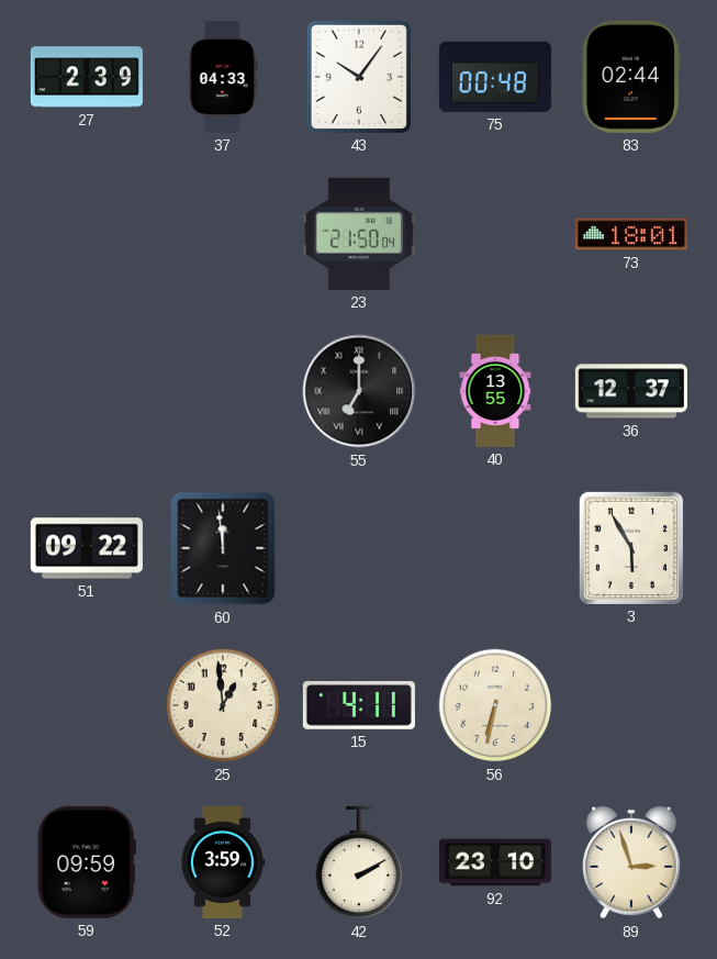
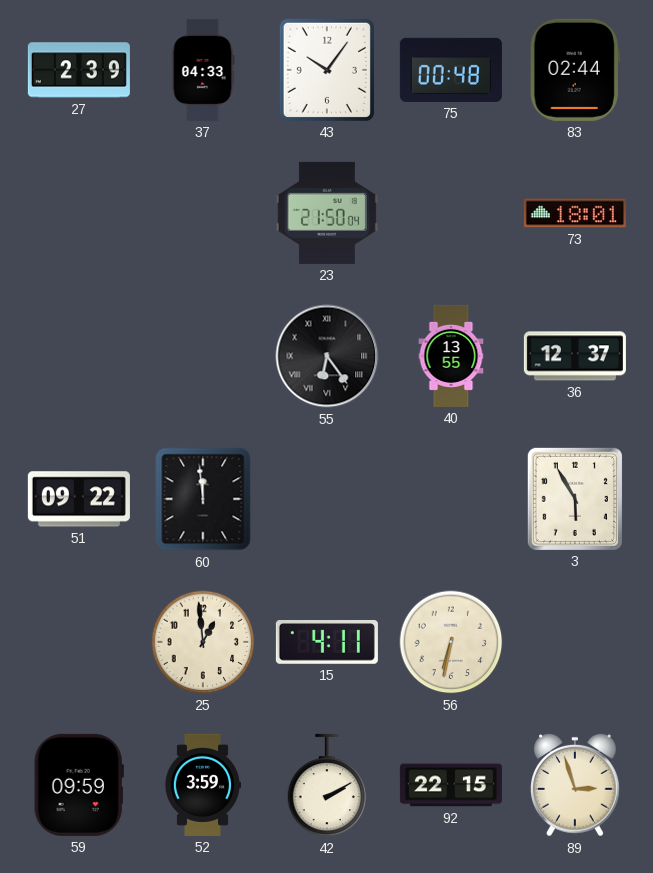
55: 7:00 -> 6:24 (327, 356)
92: 23:10 -> 22:15 (451, 785)
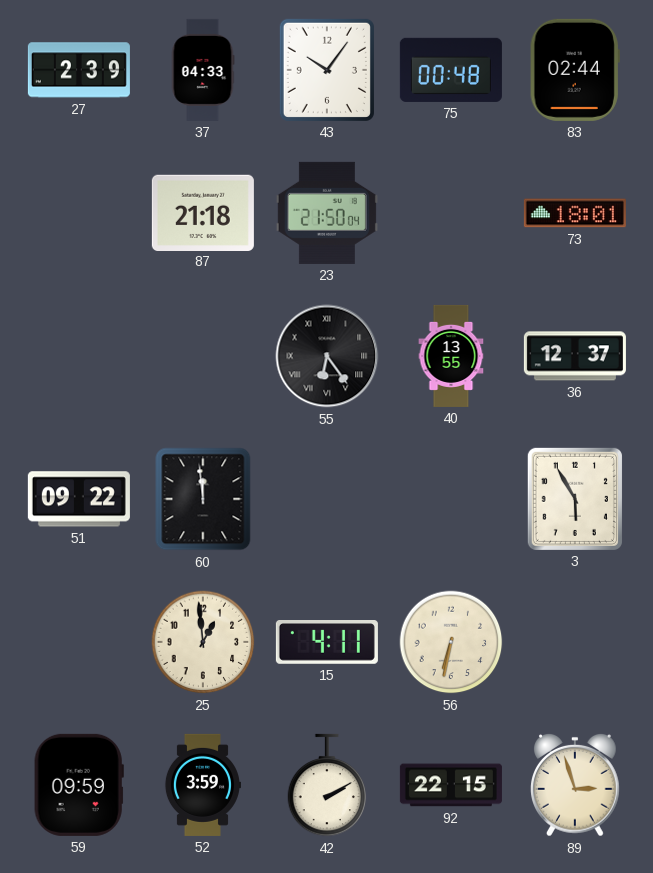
87: none -> 21:18 (203, 212)
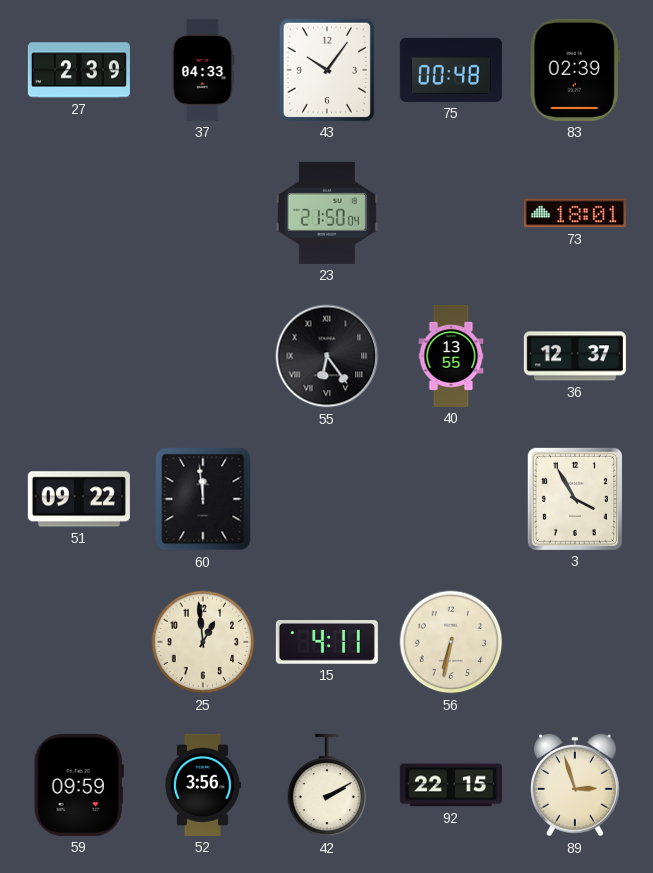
83: 02:44 -> 02:39 (575, 70)
87: 21:18 -> none (203, 212)
3: 5:55 -> 3:55 (575, 499)
52: 3:59 -> 3:56 (202, 785)
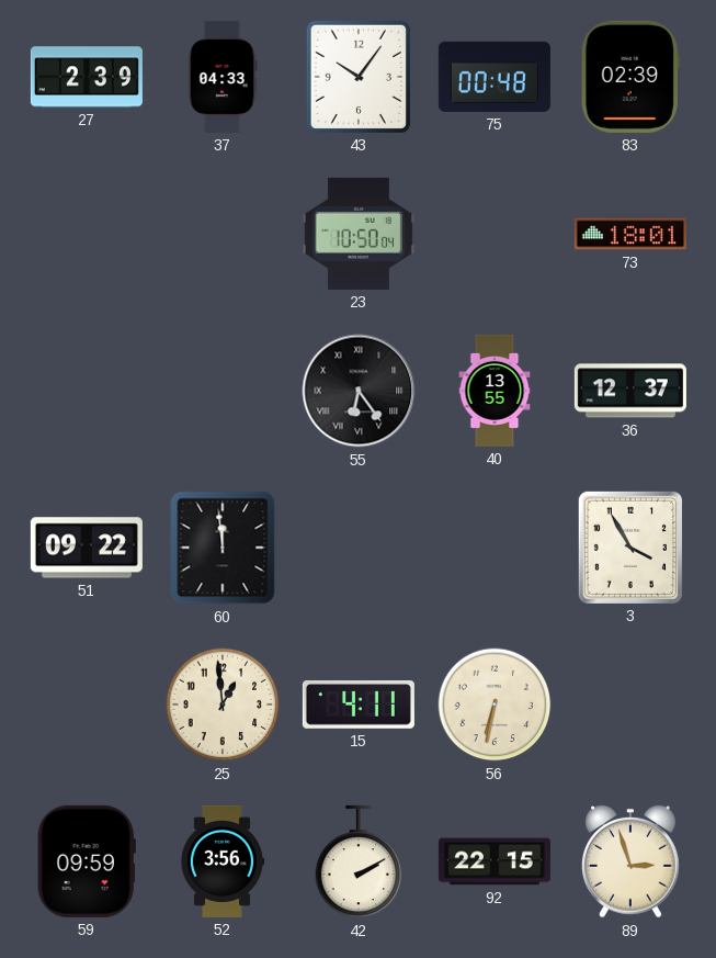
23: 21:50 -> 10:50 (359, 234)
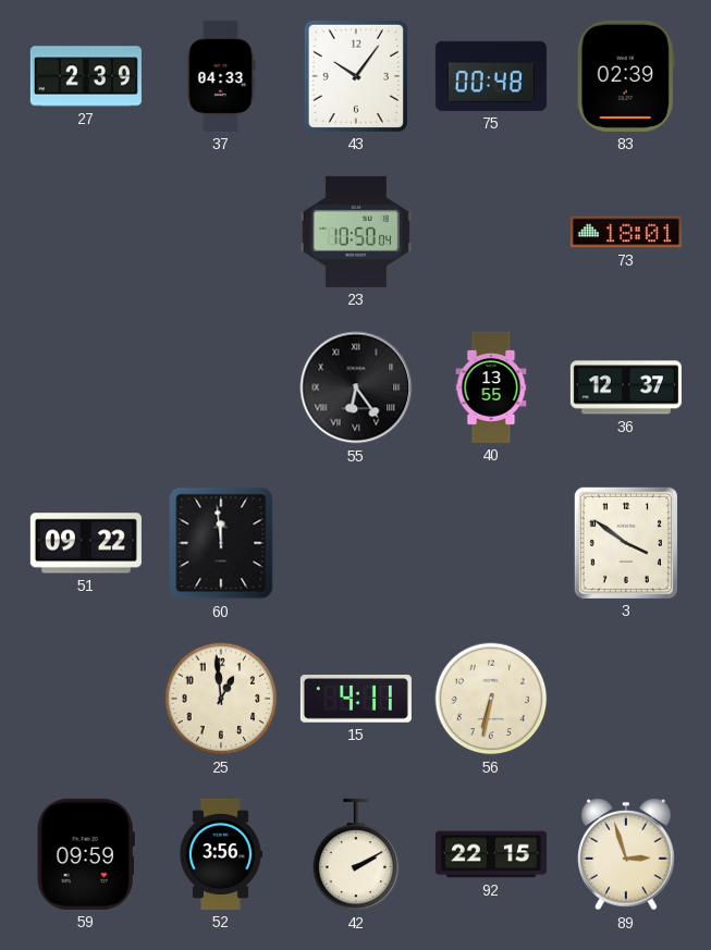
3: 3:55 -> 3:51 (626, 543)
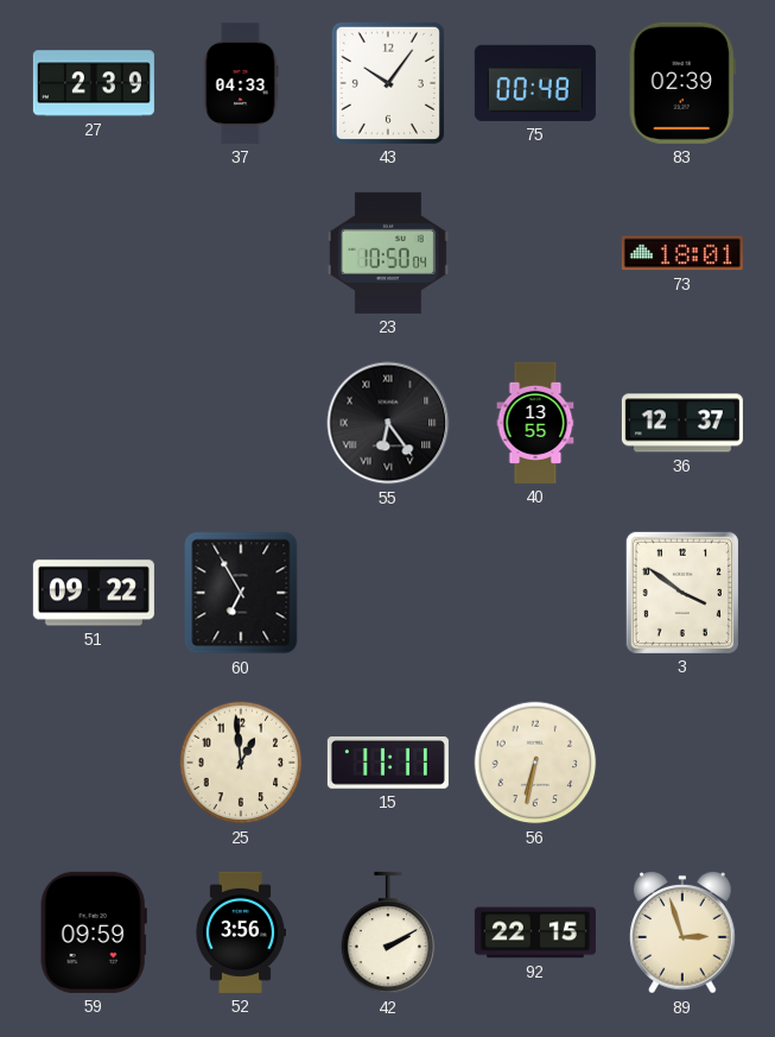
60: 11:59 -> 6:55 (241, 593)
15: 4:11 -> 11:11 (388, 764)
